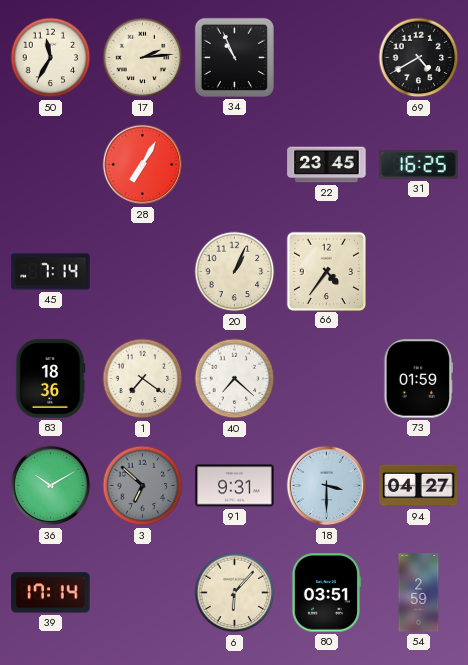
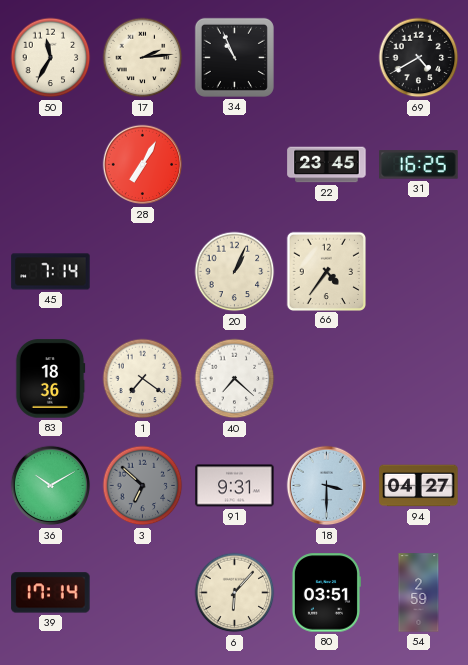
73: 01:59 -> none (418, 379)
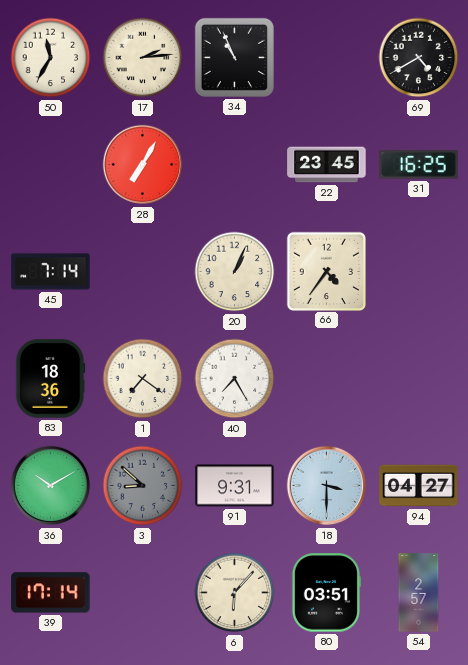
40: 7:22 -> 7:25 (235, 379)
3: 6:52 -> 8:52 (143, 486)
54: 2:59 -> 2:57 (419, 593)
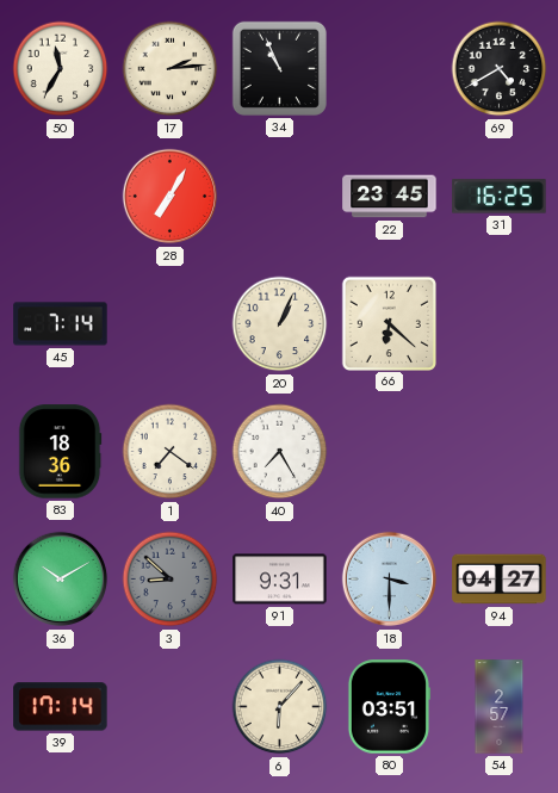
66: 4:36 -> 6:22 (389, 323)
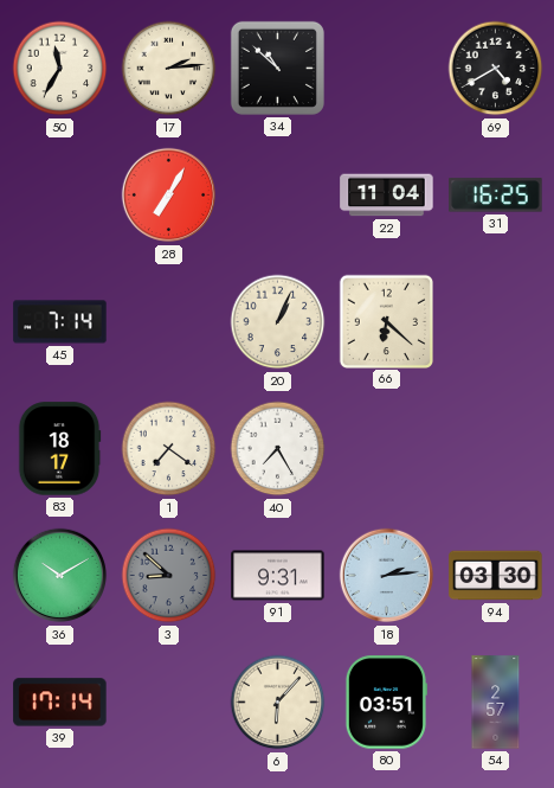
34: 10:56 -> 10:52 (277, 68)
22: 23:45 -> 11:04 (387, 196)
83: 18:36 -> 18:17 (59, 449)
18: 3:30 -> 2:14 (387, 576)
94: 04:27 -> 03:30 (496, 576)
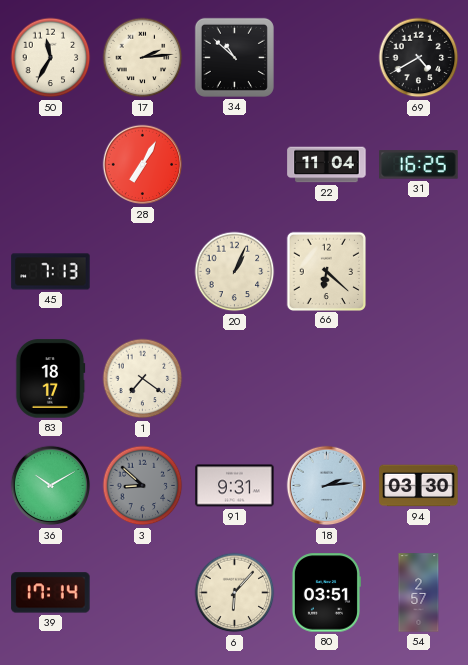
45: 7:14 -> 7:13 (51, 272)
40: 7:25 -> none (278, 449)
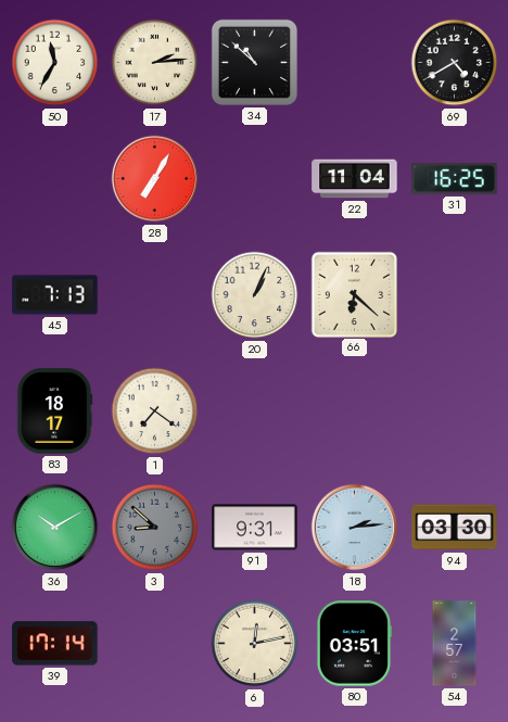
6: 6:07 -> 12:13 (255, 644)
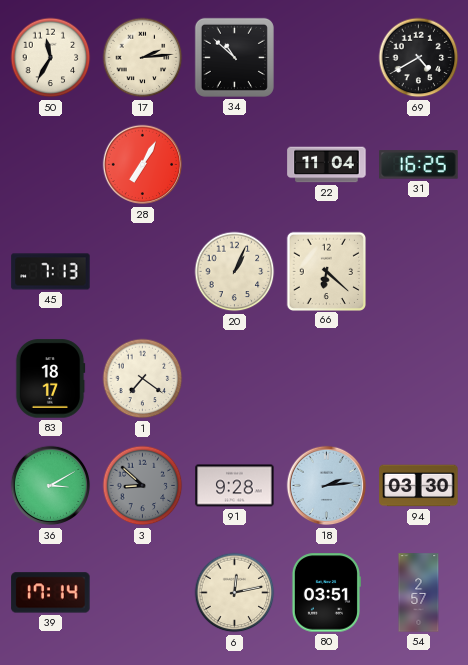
36: 10:10 -> 3:10 (51, 486)
91: 9:31 -> 9:28 (235, 486)
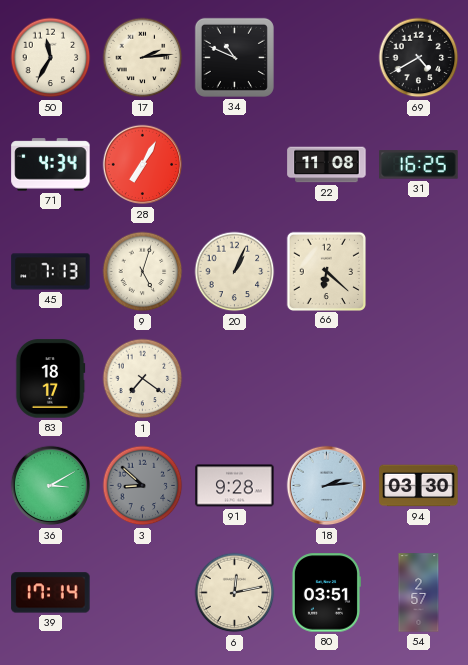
34: 10:52 -> 10:49 (234, 57)
71: none -> 4:34 (51, 165)
22: 11:04 -> 11:08 (327, 165)
9: none -> 5:03 (143, 272)
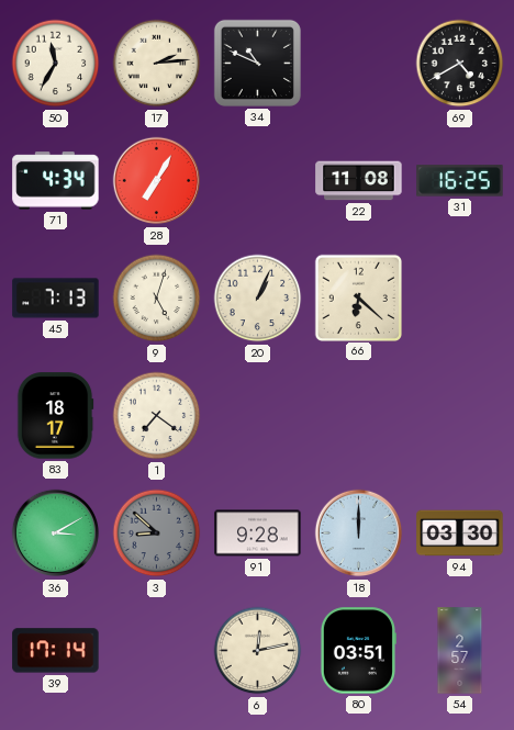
18: 2:14 -> 12:00 (359, 534)
